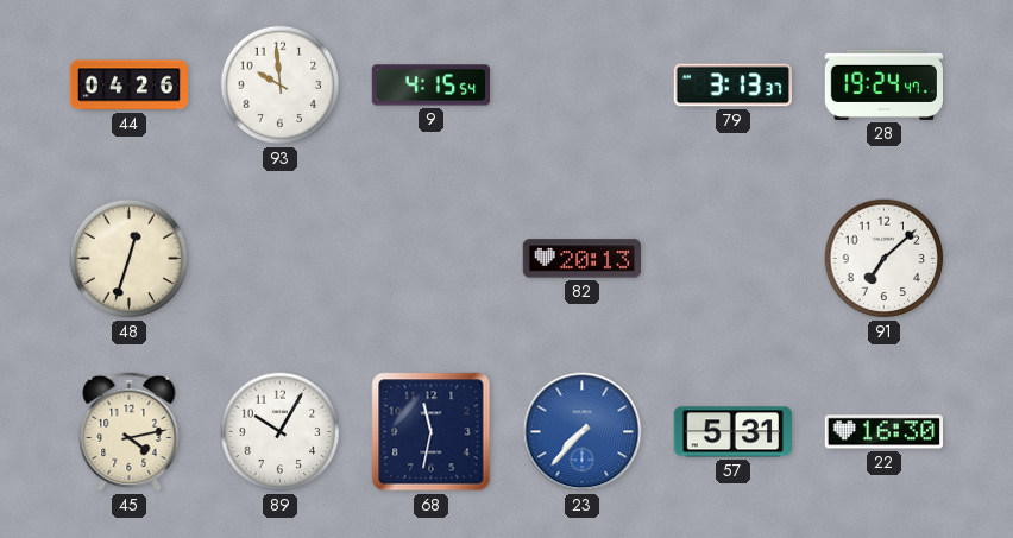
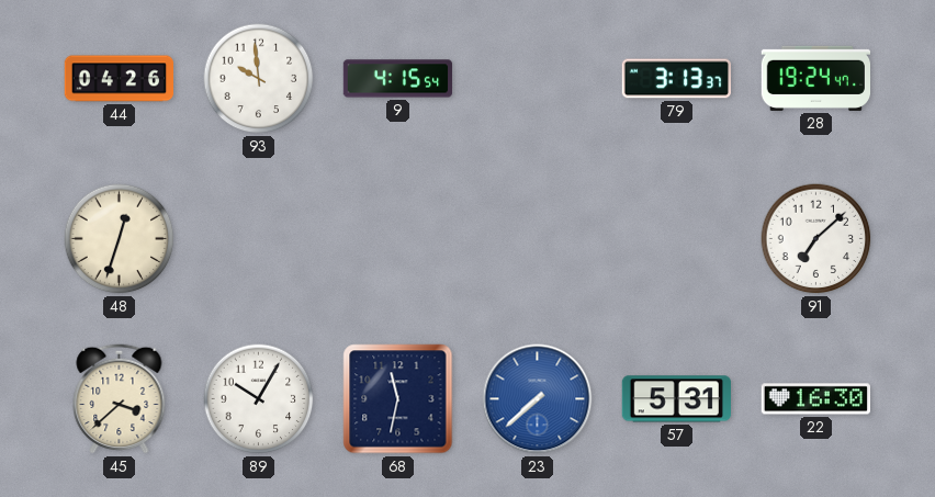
82: 20:13 -> none (583, 259)
45: 4:13 -> 3:38 (120, 398)
23: 7:37 -> 7:38 (538, 399)
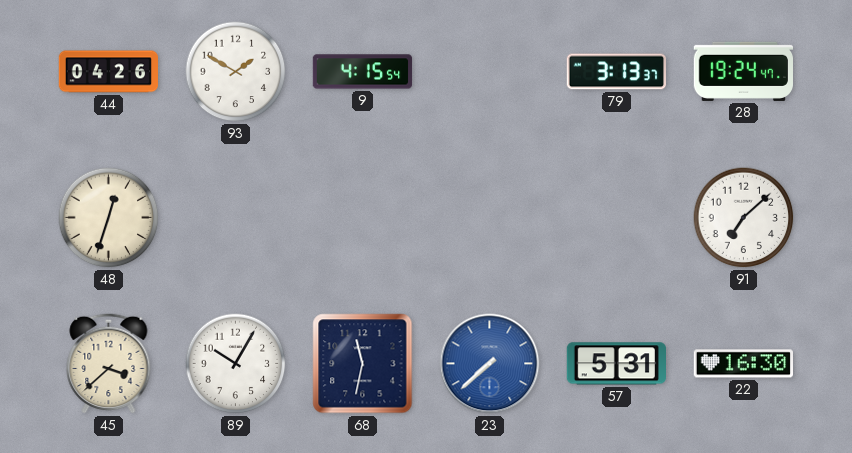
93: 9:59 -> 1:50 (236, 72)
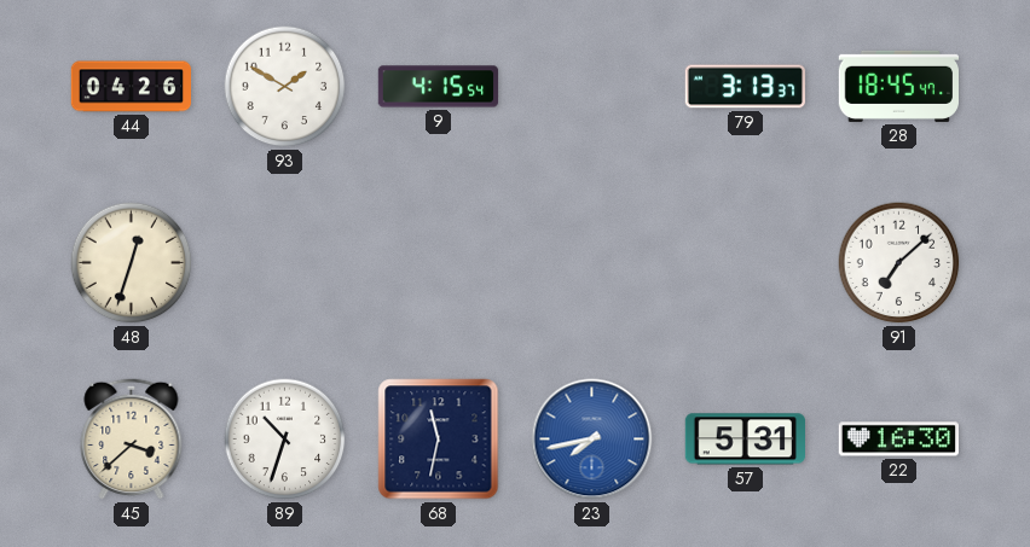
28: 19:24 -> 18:45 (898, 86)
89: 10:05 -> 10:33 (285, 440)
23: 7:38 -> 7:43 (592, 440)
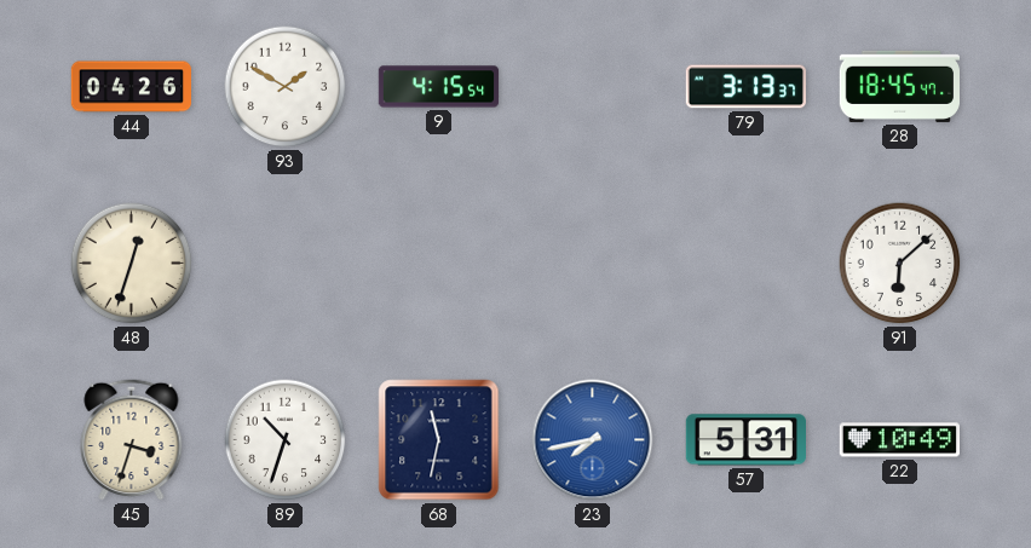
91: 7:08 -> 6:08 (900, 264)
45: 3:38 -> 3:33 (132, 439)
22: 16:30 -> 10:49 (899, 440)
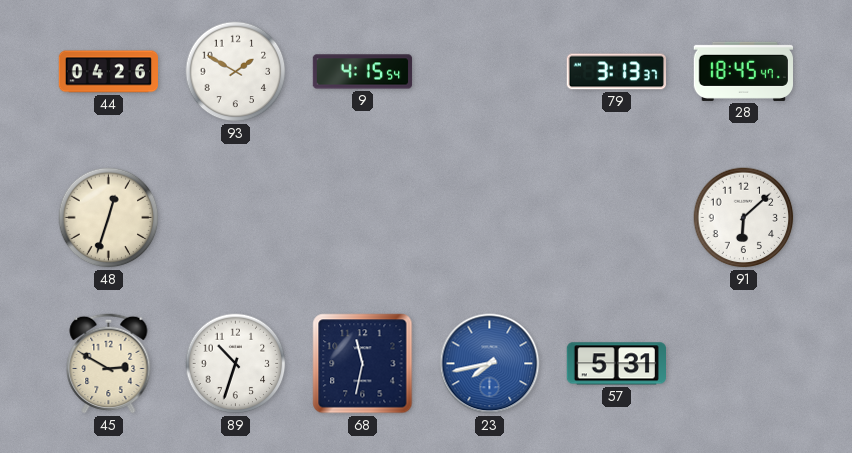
45: 3:33 -> 2:50 (109, 363)
22: 10:49 -> none (899, 440)
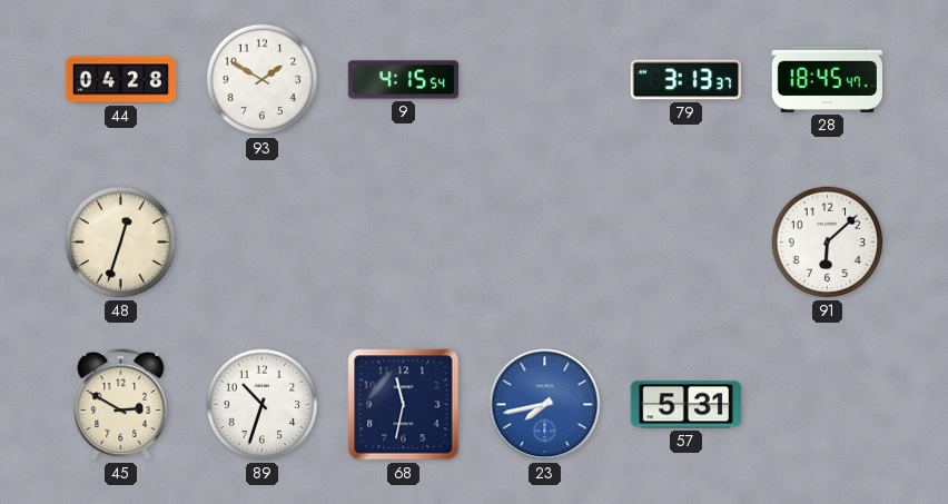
44: 04:26 -> 04:28 (120, 80)
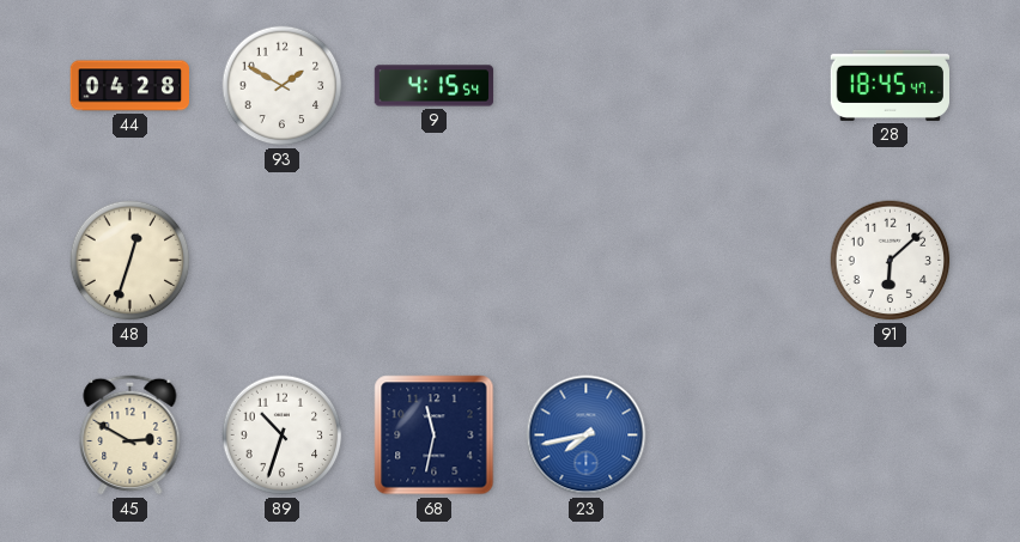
79: 3:13 -> none (685, 80)
57: 5:31 -> none (685, 405)
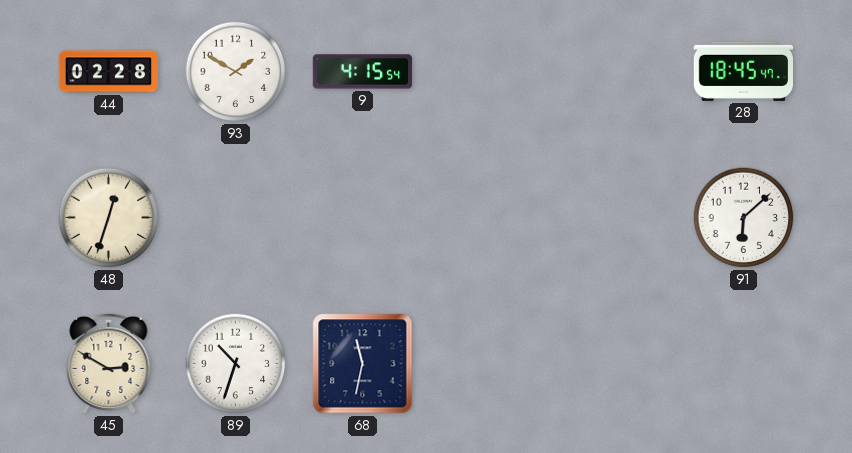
44: 04:28 -> 02:28 (108, 72)
23: 7:43 -> none (587, 436)
